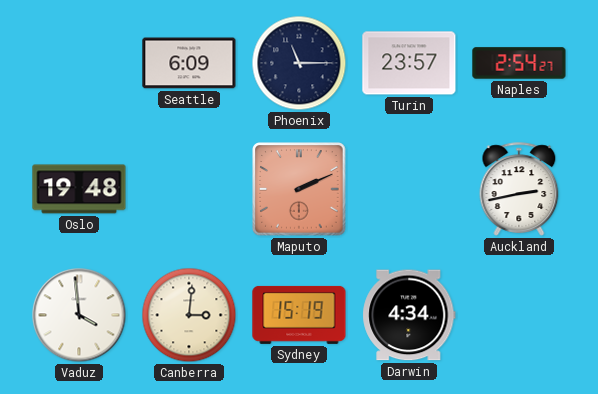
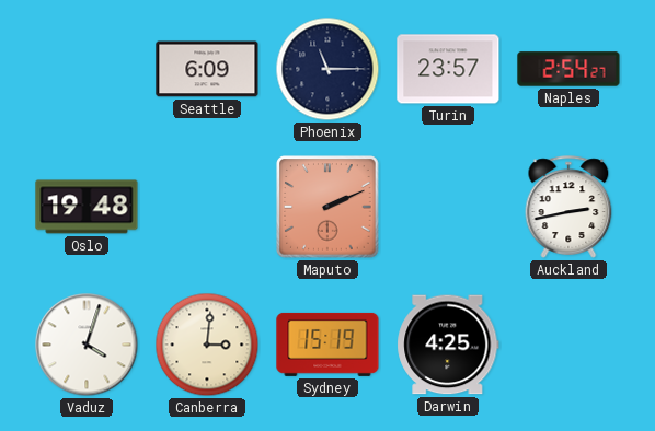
Vaduz: 3:59 -> 4:03 (87, 345)
Darwin: 4:34 -> 4:25 (448, 345)
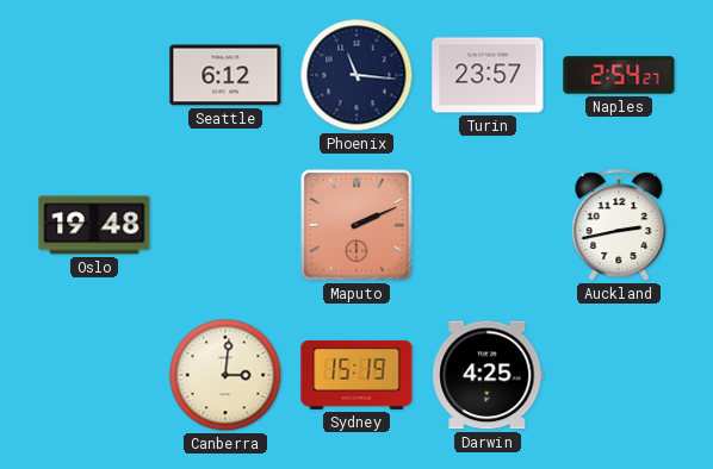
Seattle: 6:09 -> 6:12 (225, 75)
Phoenix: 11:15 -> 11:16 (356, 75)
Vaduz: 4:03 -> none (87, 345)
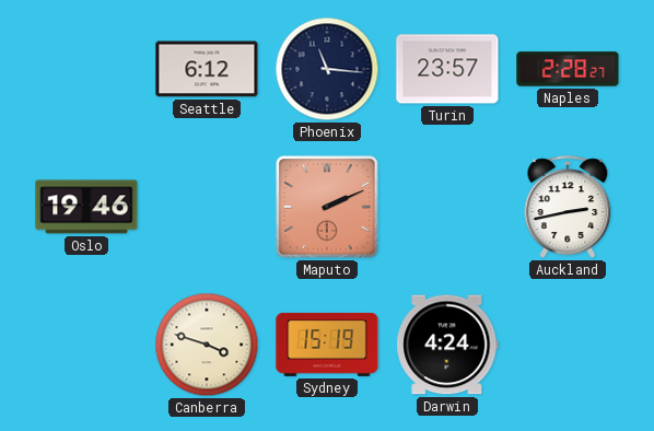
Naples: 2:54 -> 2:28 (568, 69)
Oslo: 19:48 -> 19:46 (86, 207)
Canberra: 3:01 -> 3:48 (207, 345)
Darwin: 4:25 -> 4:24 (447, 345)
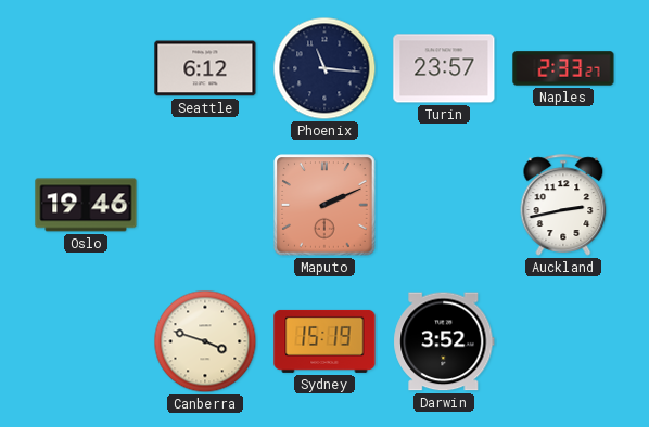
Naples: 2:28 -> 2:33 (563, 68)
Darwin: 4:24 -> 3:52 (444, 341)
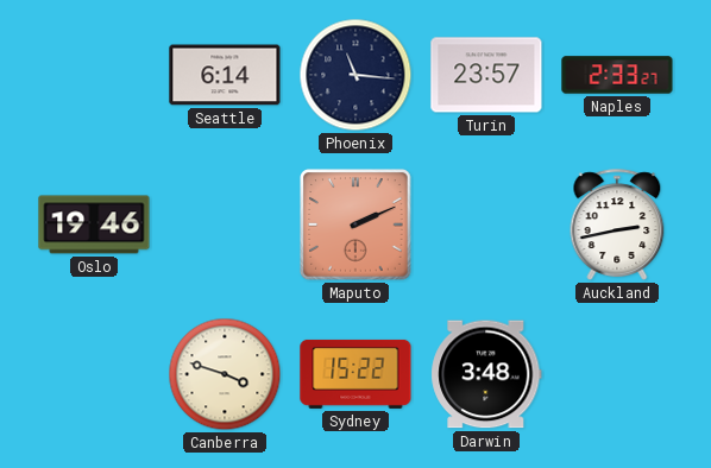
Seattle: 6:12 -> 6:14 (225, 75)
Sydney: 15:19 -> 15:22 (355, 374)
Darwin: 3:52 -> 3:48 (486, 374)
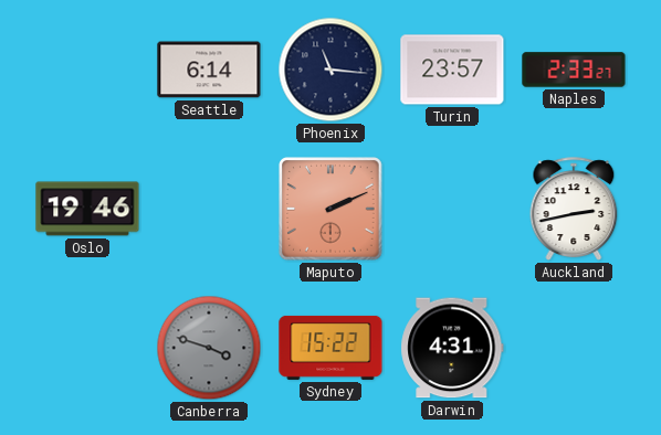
Canberra dial: cream -> grey (209, 348)
Darwin: 3:48 -> 4:31 (452, 348)
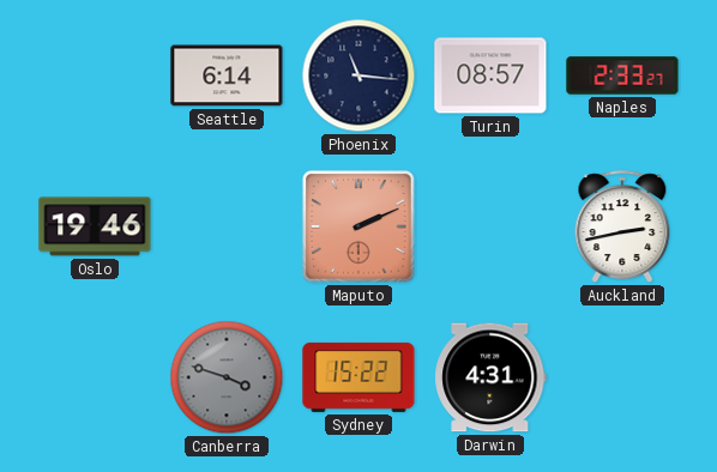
Turin: 23:57 -> 08:57 (490, 75)
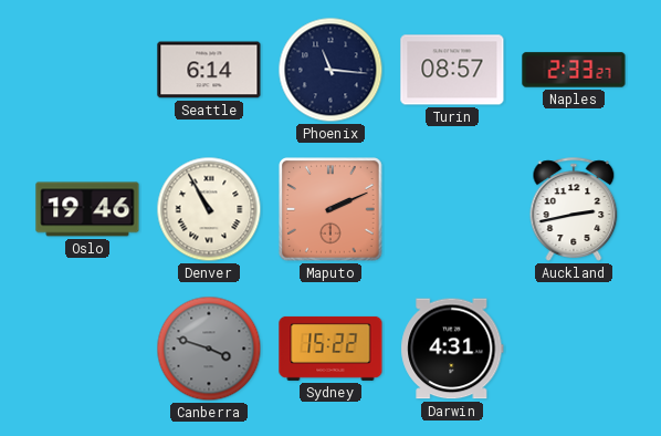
Denver: none -> 10:55 (209, 209)
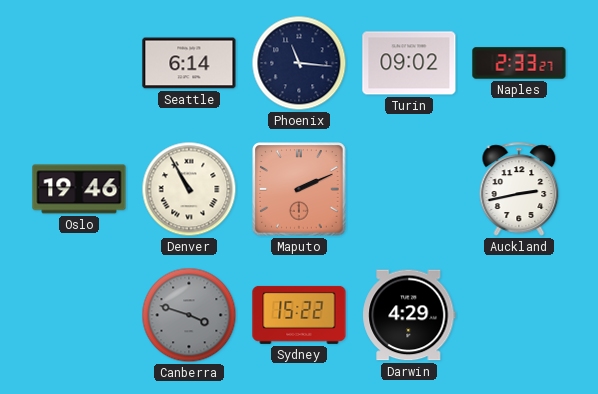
Turin: 08:57 -> 09:02 (409, 63)
Darwin: 4:31 -> 4:29 (409, 315)
